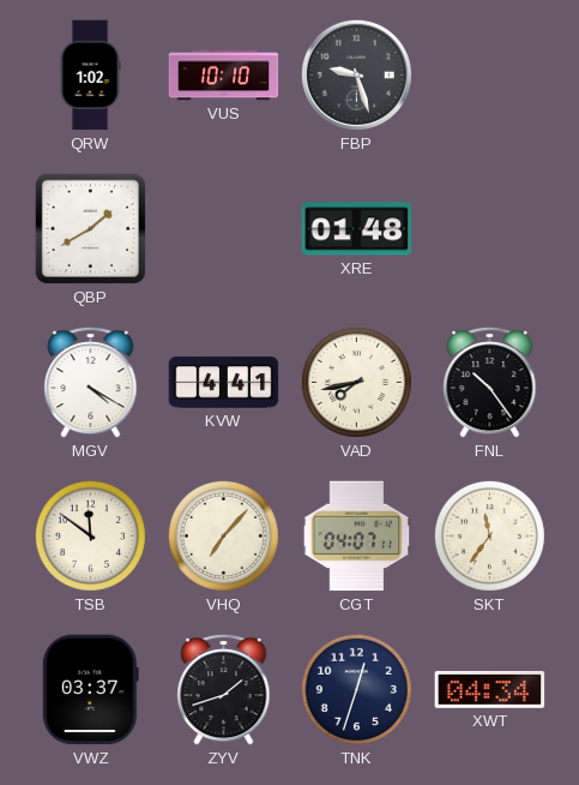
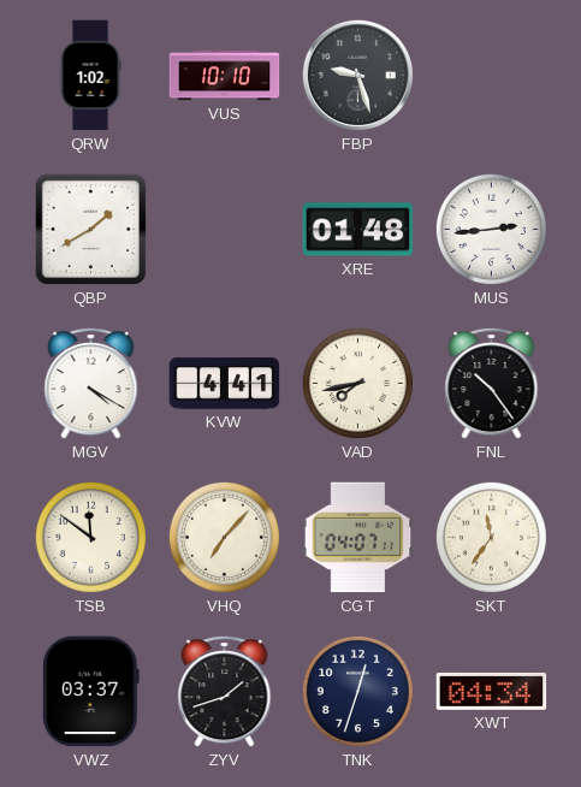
MUS: none -> 2:44 (491, 229)
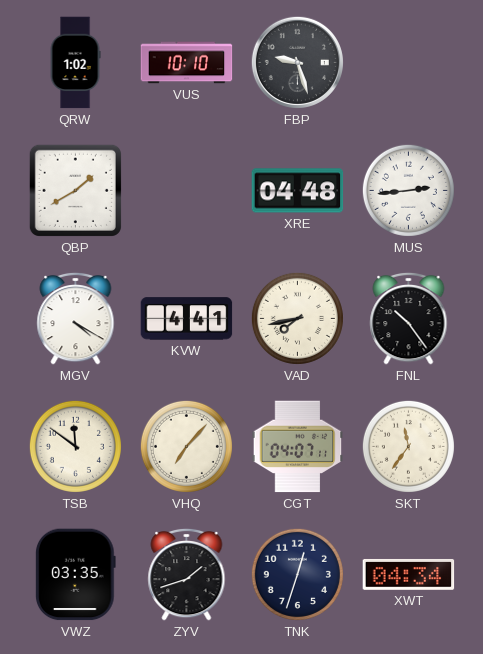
XRE: 01:48 -> 04:48 (298, 191)
VWZ: 03:37 -> 03:35 (75, 575)
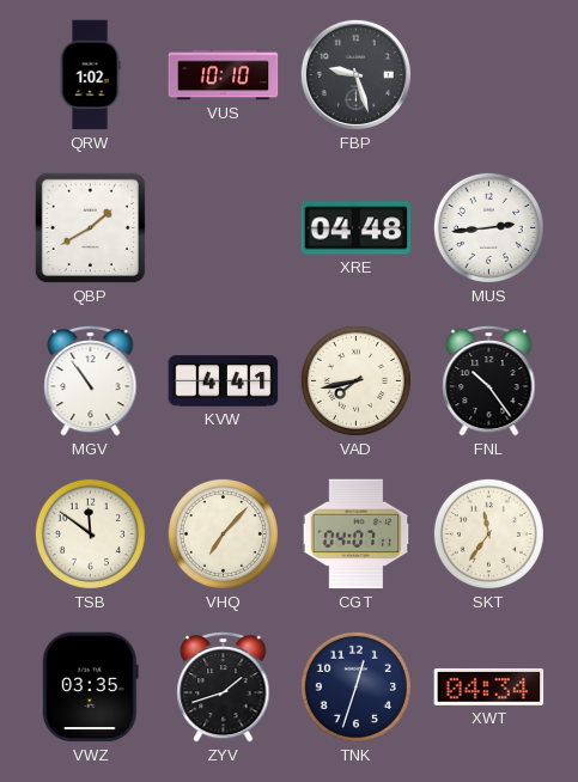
MGV: 4:20 -> 10:54 (91, 380)
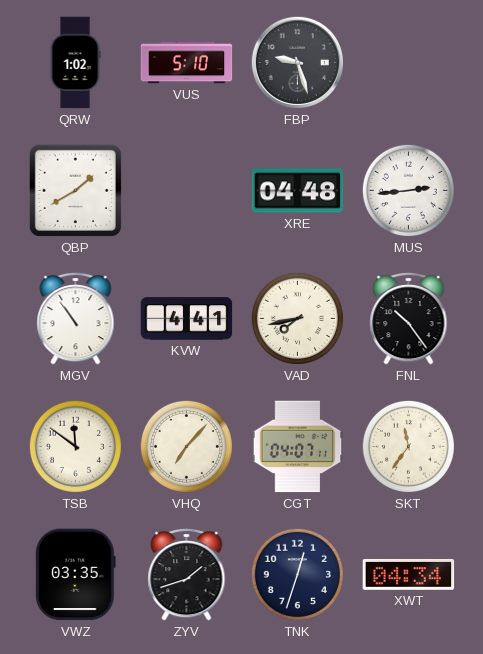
VUS: 10:10 -> 5:10 (187, 63)
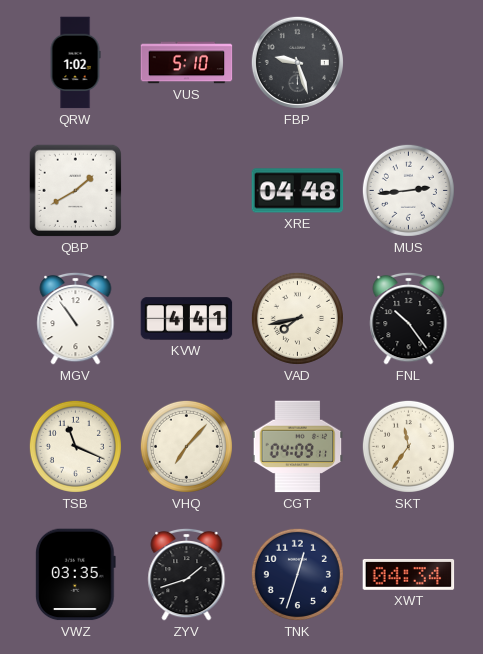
TSB: 11:51 -> 11:19 (75, 446)
CGT: 04:07 -> 04:09 (298, 447)
